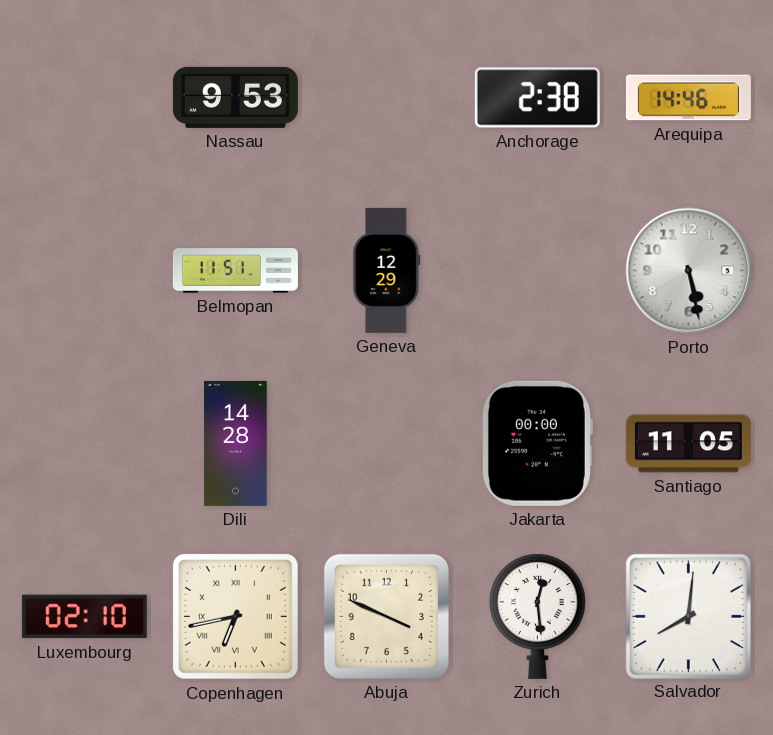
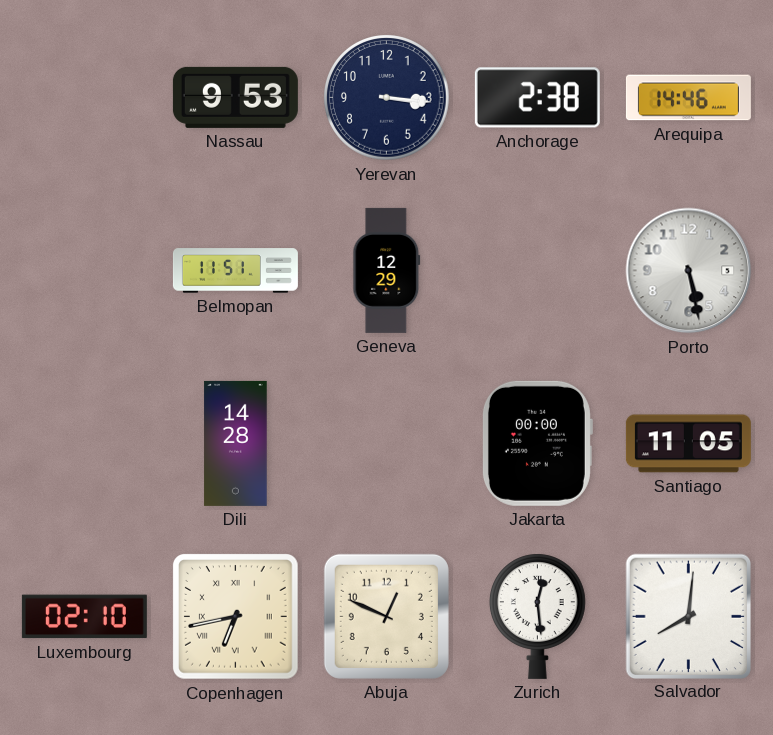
Yerevan: none -> 3:16 (387, 98)
Abuja: 3:49 -> 12:49 (386, 616)
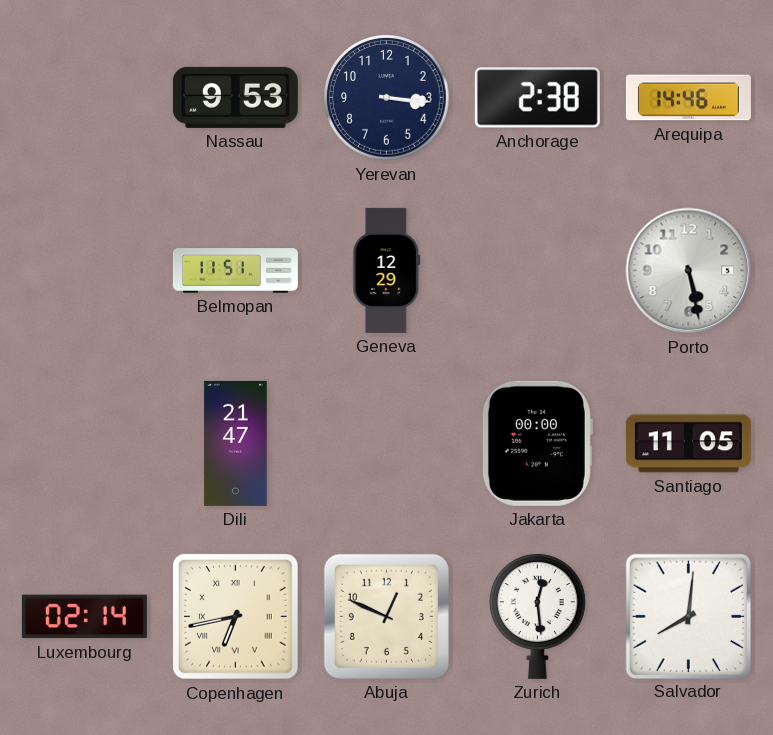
Dili: 14:28 -> 21:47 (236, 443)
Luxembourg: 02:10 -> 02:14 (84, 617)
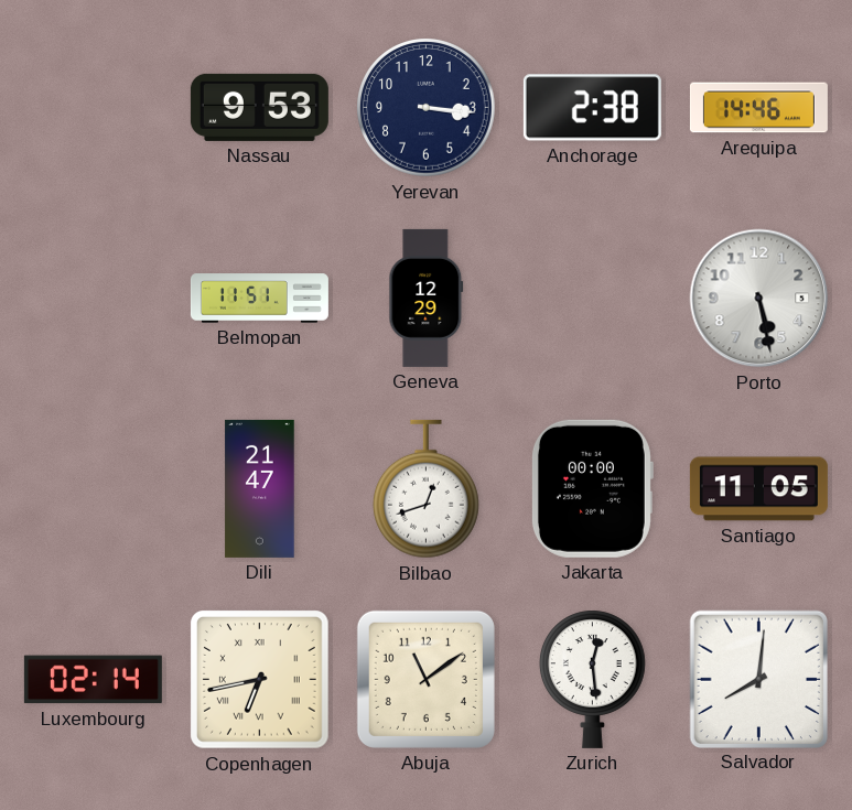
Bilbao: none -> 12:42 (425, 489)
Abuja: 12:49 -> 11:09 (425, 679)
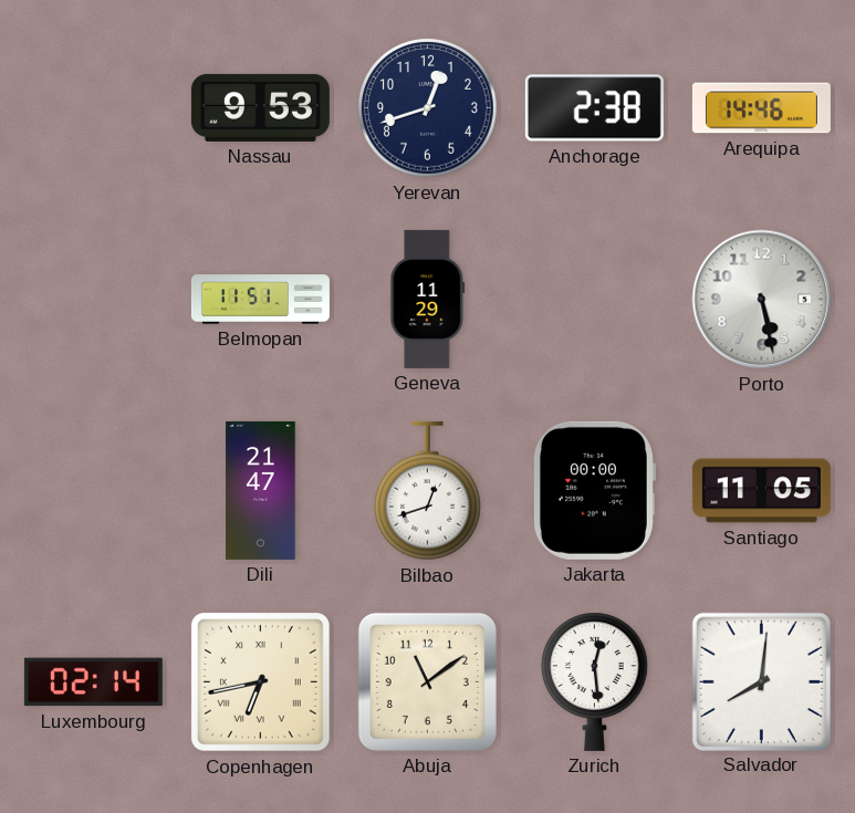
Yerevan: 3:16 -> 12:42 (428, 108)
Geneva: 12:29 -> 11:29 (428, 299)
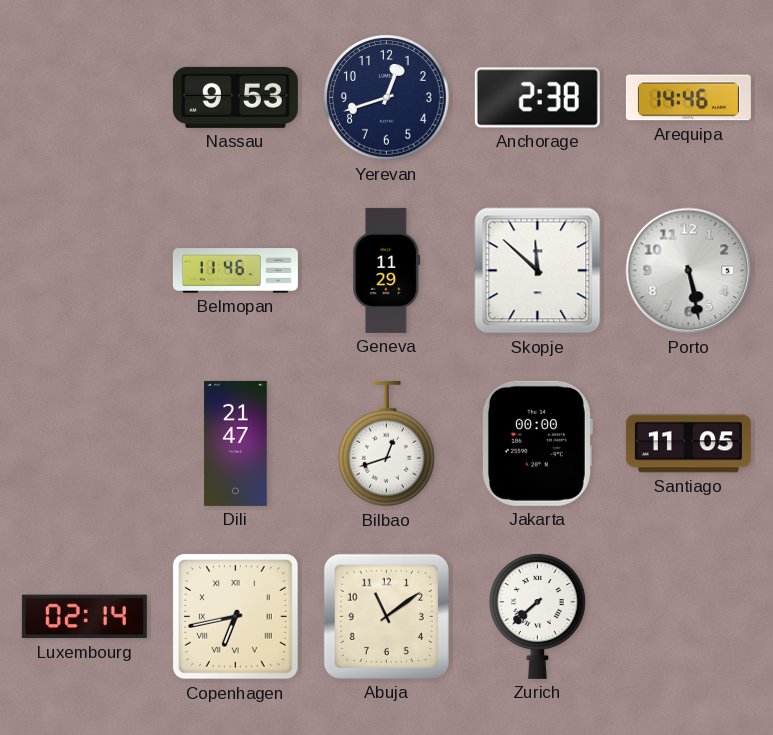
Belmopan: 11:51 -> 11:46 (235, 271)
Skopje: none -> 11:52 (538, 271)
Zurich: 12:29 -> 7:38 (537, 616)
Salvador: 8:01 -> none (761, 681)
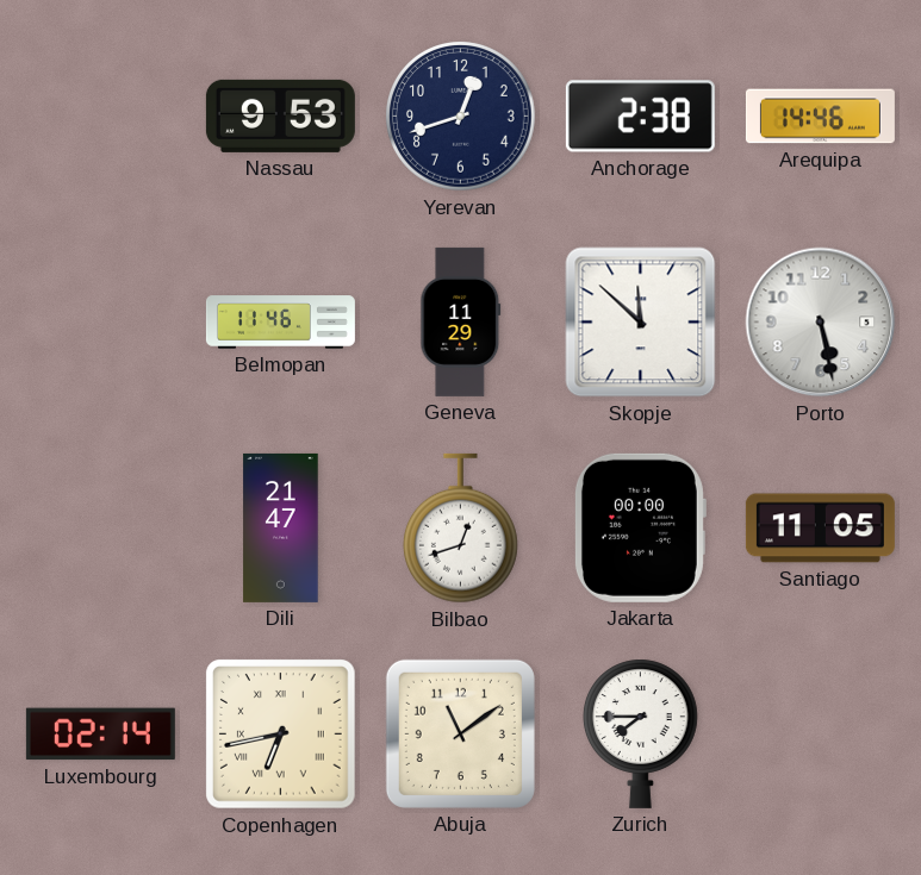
Zurich: 7:38 -> 7:45 (640, 733)
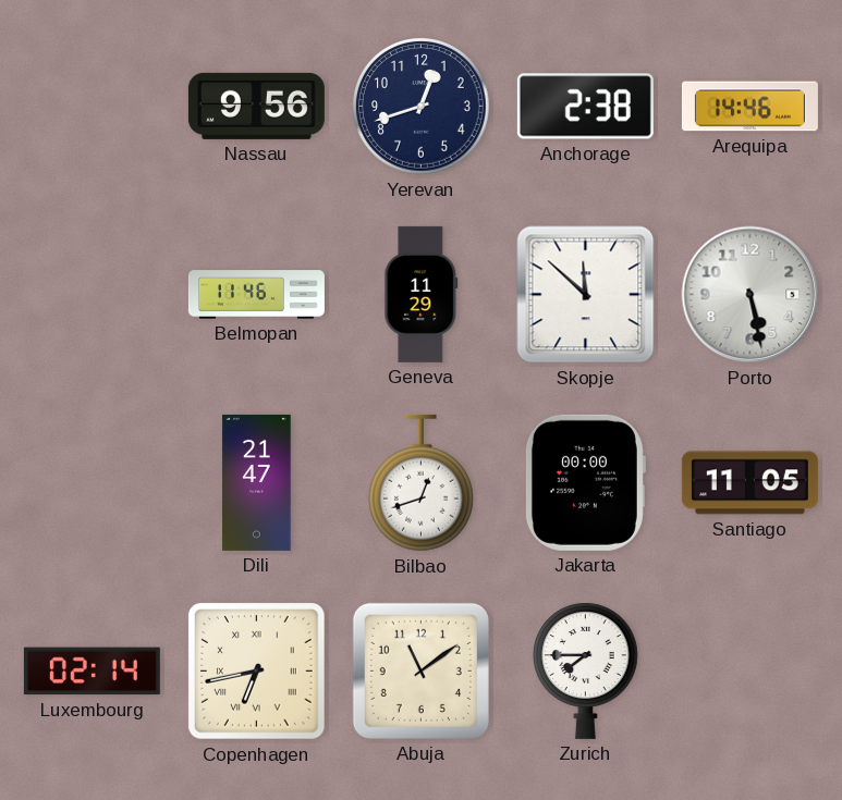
Nassau: 9:53 -> 9:56 (256, 106)
